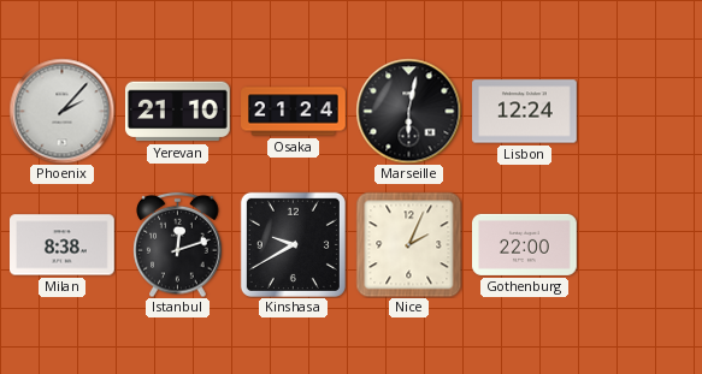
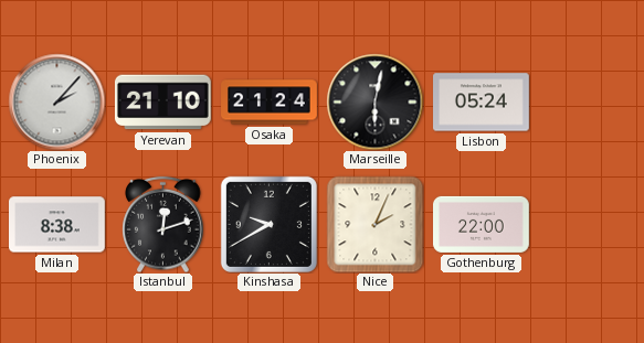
Lisbon: 12:24 -> 05:24 (482, 103)
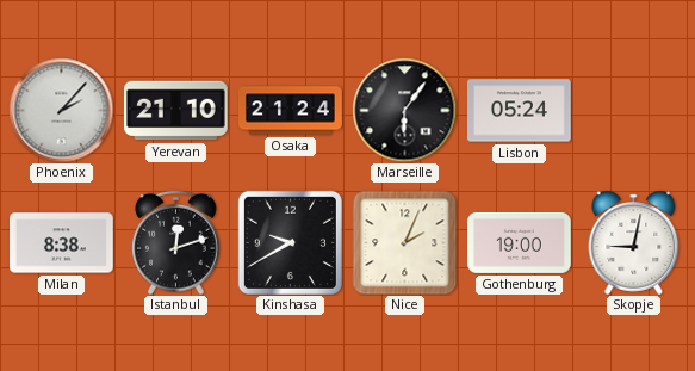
Marseille: 6:02 -> 6:06 (404, 110)
Gothenburg: 22:00 -> 19:00 (520, 242)
Skopje: none -> 9:02 (634, 242)
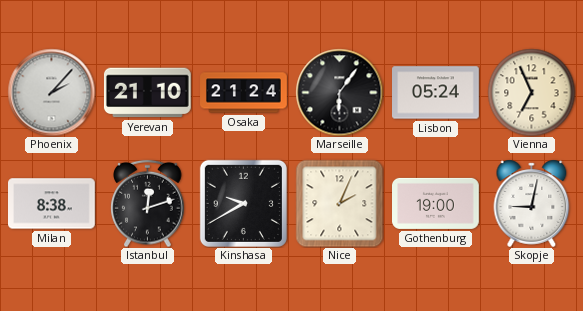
Vienna: none -> 6:56 (531, 92)
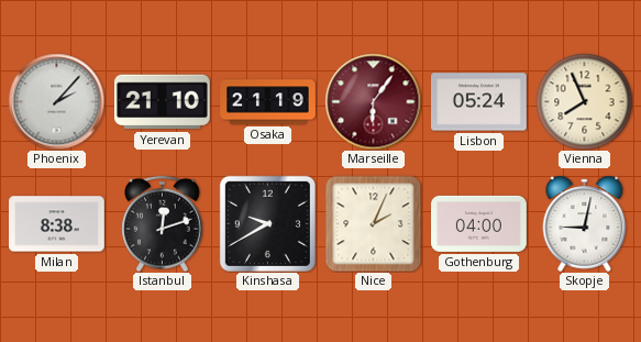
Osaka: 21:24 -> 21:19 (268, 102)
Marseille dial: black -> burgundy (373, 101)
Vienna: 6:56 -> 7:56 (584, 101)
Gothenburg: 19:00 -> 04:00 (479, 223)
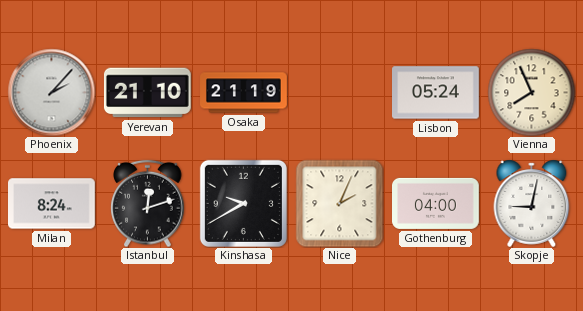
Marseille: 6:06 -> none (373, 101)
Milan: 8:38 -> 8:24 (52, 204)
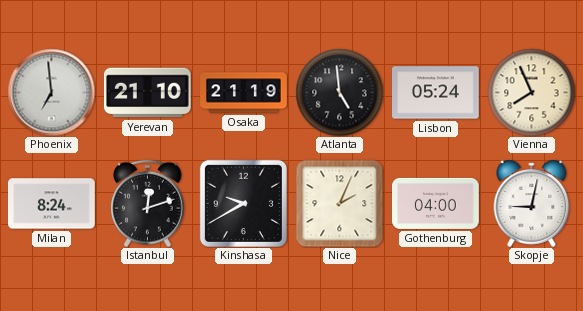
Phoenix: 2:07 -> 6:59 (51, 92)
Atlanta: none -> 4:59 (339, 92)
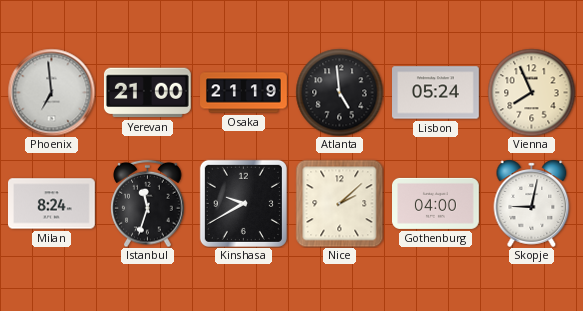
Yerevan: 21:10 -> 21:00 (148, 93)
Istanbul: 12:12 -> 11:33 (148, 203)
Nice: 2:04 -> 2:08 (339, 203)
